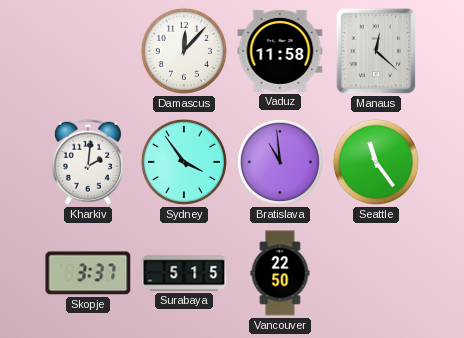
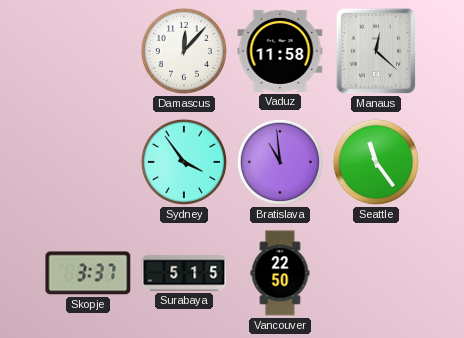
Kharkiv: 2:01 -> none (88, 162)
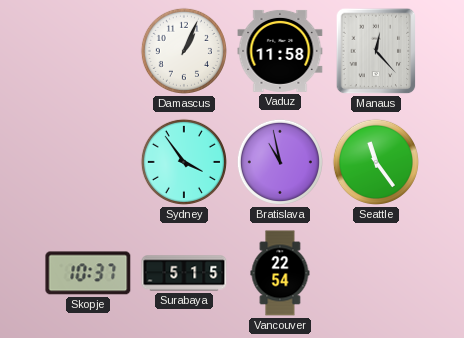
Damascus: 12:07 -> 1:04 (184, 51)
Manaus: 12:22 -> 12:23 (376, 51)
Bratislava: 10:59 -> 10:58 (280, 162)
Skopje: 3:37 -> 10:37 (88, 273)
Vancouver: 22:50 -> 22:54 (280, 273)
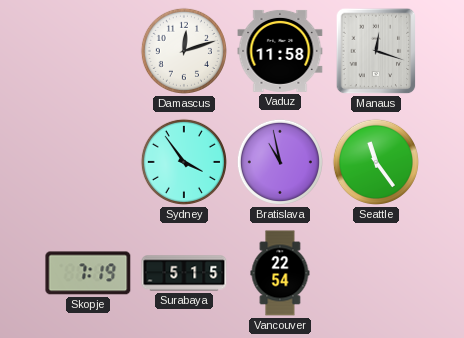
Damascus: 1:04 -> 12:12 (184, 51)
Manaus: 12:23 -> 12:18 (376, 51)
Skopje: 10:37 -> 7:19 (88, 273)
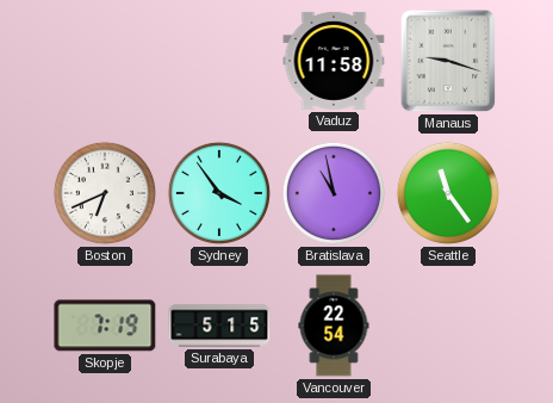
Damascus: 12:12 -> none (184, 51)
Manaus: 12:18 -> 9:18 (448, 61)
Boston: none -> 6:41 (105, 193)
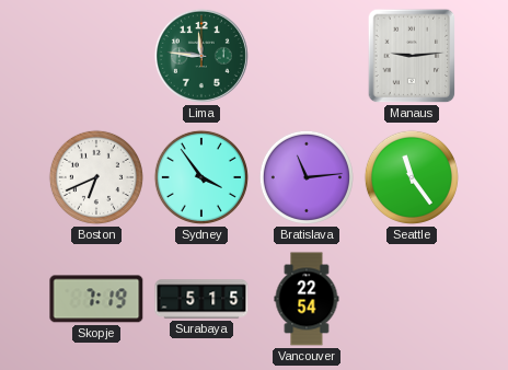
Lima: none -> 11:46 (201, 56)
Vaduz: 11:58 -> none (334, 61)
Manaus: 9:18 -> 9:14 (412, 56)
Bratislava: 10:58 -> 11:14 (307, 177)
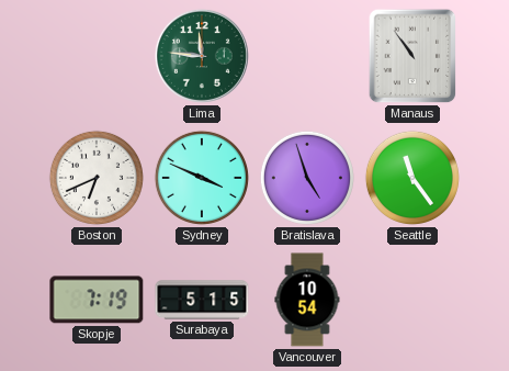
Manaus: 9:14 -> 10:54 (412, 56)
Sydney: 3:54 -> 3:49 (202, 178)
Bratislava: 11:14 -> 4:57 (307, 178)
Vancouver: 22:54 -> 10:54 (307, 300)
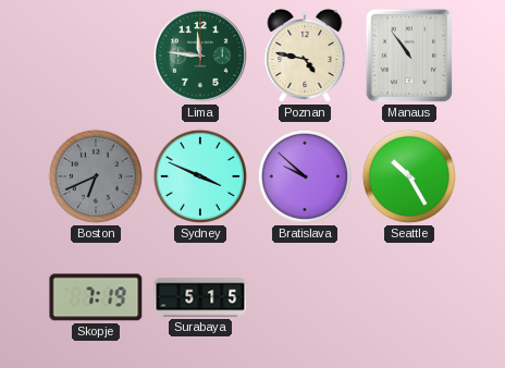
Poznan: none -> 4:47 (305, 57)
Boston dial: white -> grey (96, 176)
Bratislava: 4:57 -> 9:52 (305, 176)
Seattle: 11:24 -> 10:25 (409, 176)
Vancouver: 10:54 -> none (307, 300)
